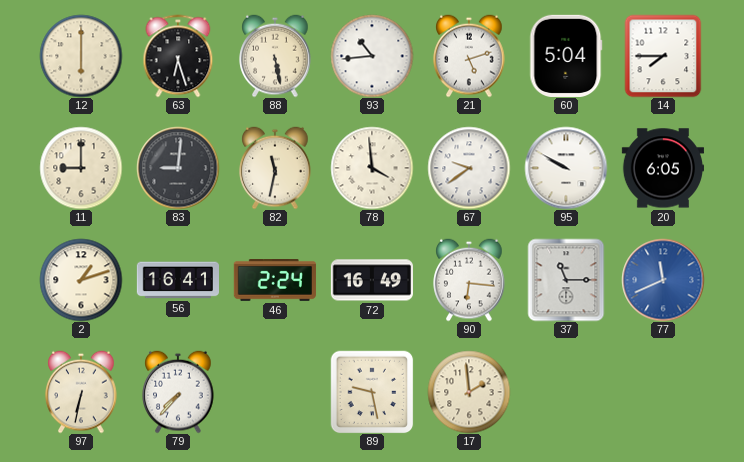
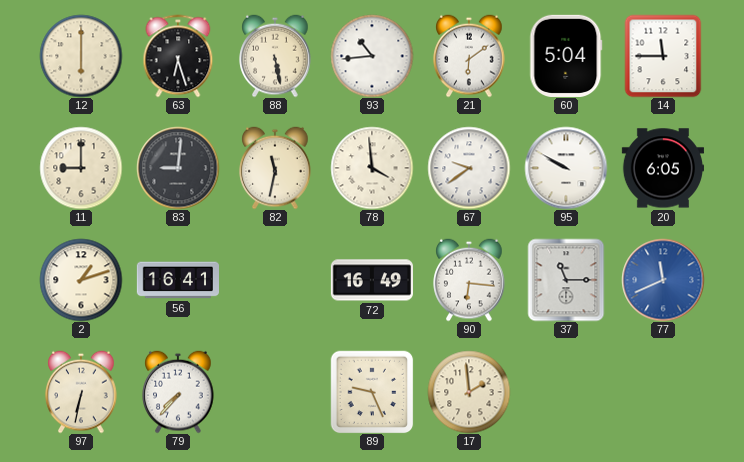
21: 5:12 -> 6:09 (469, 56)
14: 7:45 -> 11:45 (663, 56)
46: 2:24 -> none (275, 281)
89: 9:28 -> 9:26 (372, 392)
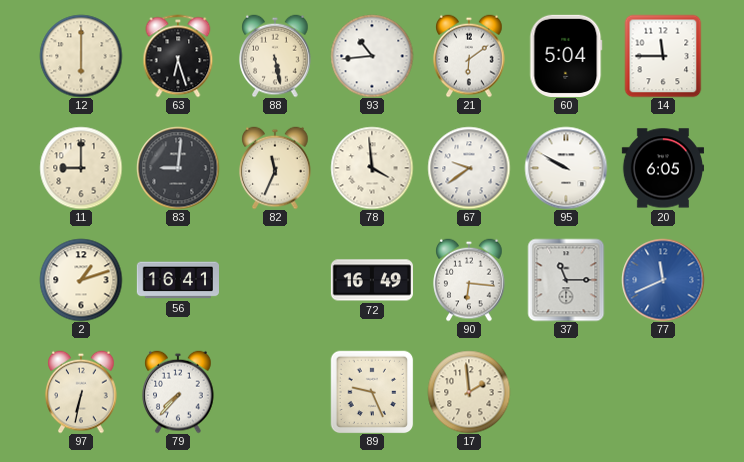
82: 11:32 -> 11:34 (275, 168)
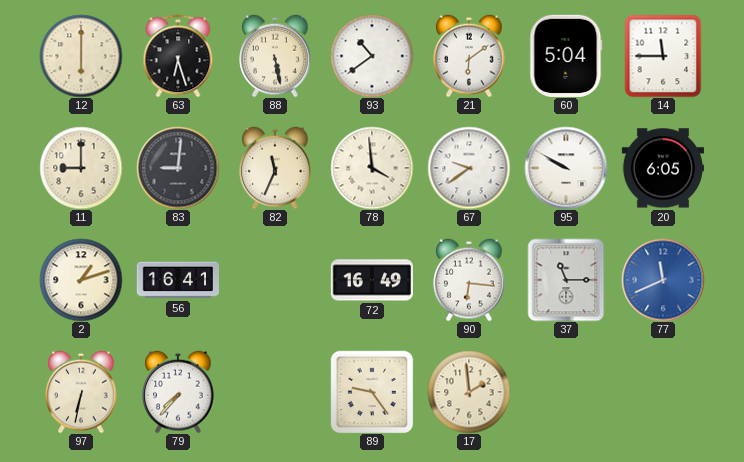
93: 10:44 -> 10:39 (372, 56)
89: 9:26 -> 9:24 (372, 392)
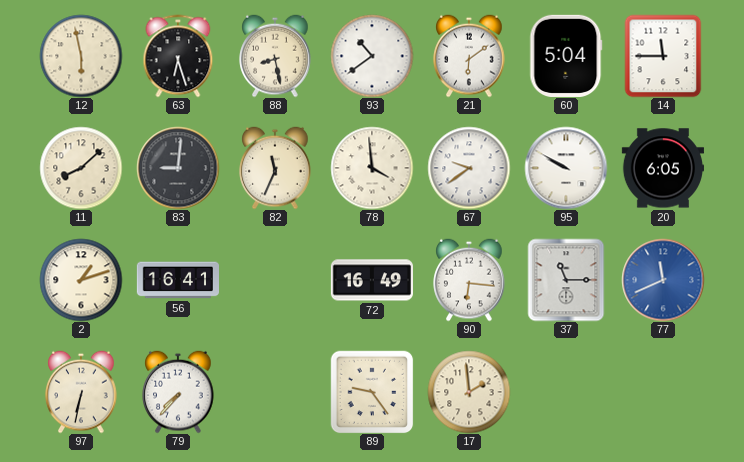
12: 6:00 -> 5:58 (81, 56)
88: 5:28 -> 8:28 (275, 56)
11: 9:00 -> 8:08 (81, 168)
